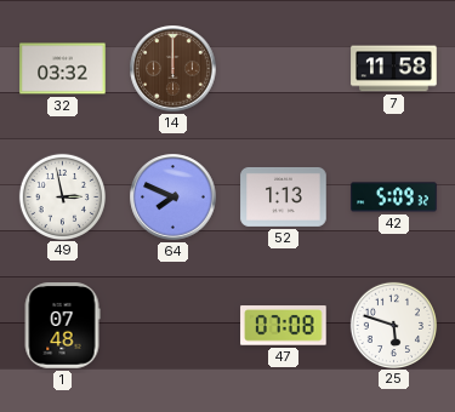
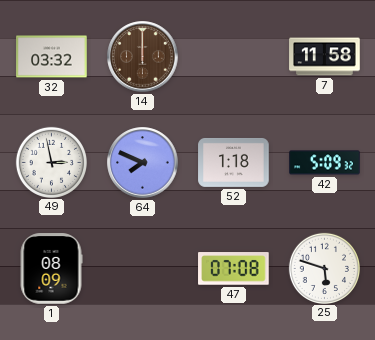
52: 1:13 -> 1:18 (234, 162)
1: 07:48 -> 08:09 (51, 269)
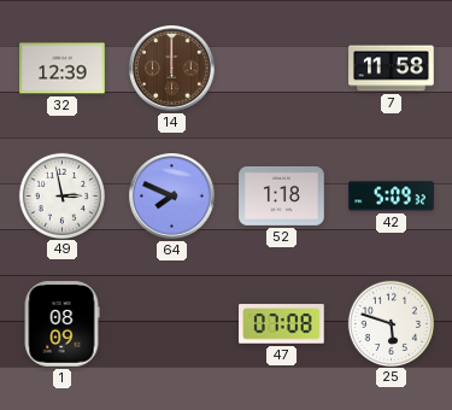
32: 03:32 -> 12:39 (63, 69)
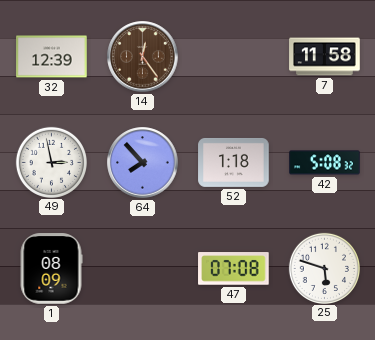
14: 12:00 -> 12:24 (143, 57)
64: 7:49 -> 7:53 (143, 163)
42: 5:09 -> 5:08 (325, 163)
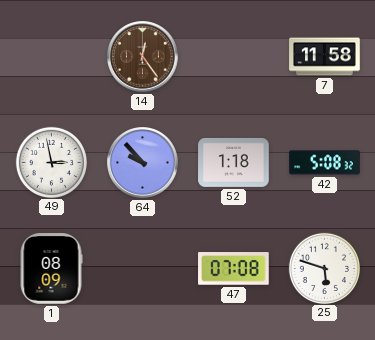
32: 12:39 -> none (52, 57)
64: 7:53 -> 9:53 (143, 163)
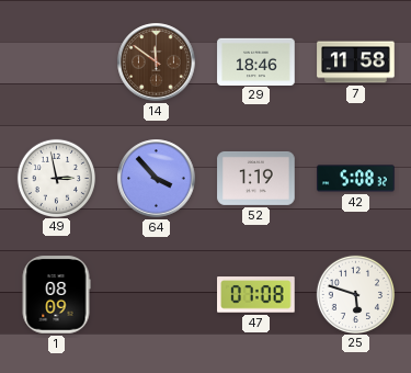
14: 12:24 -> 11:51 (157, 63)
29: none -> 18:46 (256, 61)
64: 9:53 -> 3:53 (157, 179)
52: 1:18 -> 1:19 (256, 178)
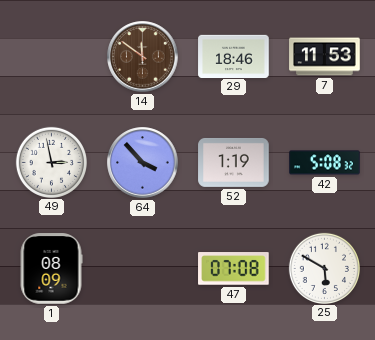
7: 11:58 -> 11:53 (325, 57)
25: 5:48 -> 5:50 (324, 268)
